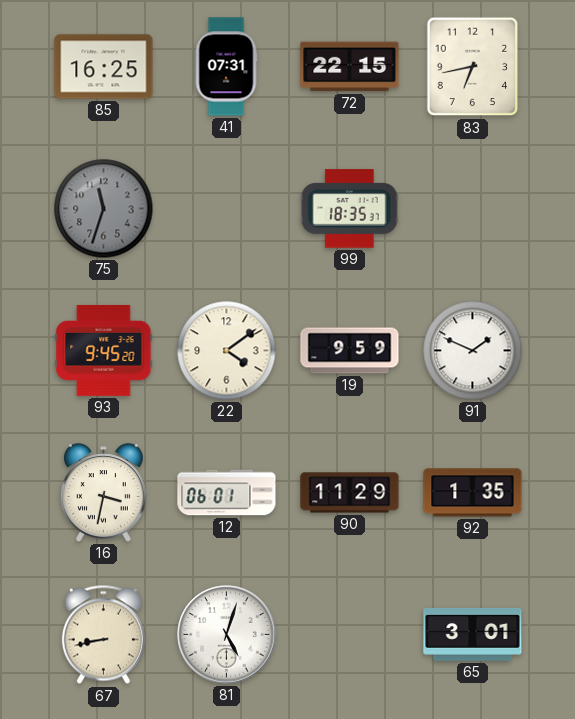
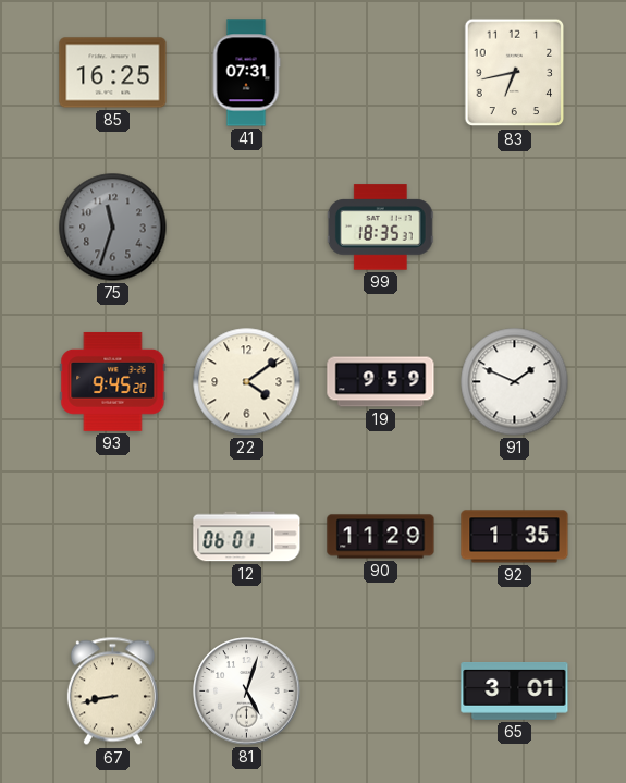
72: 22:15 -> none (350, 67)
16: 3:32 -> none (104, 493)
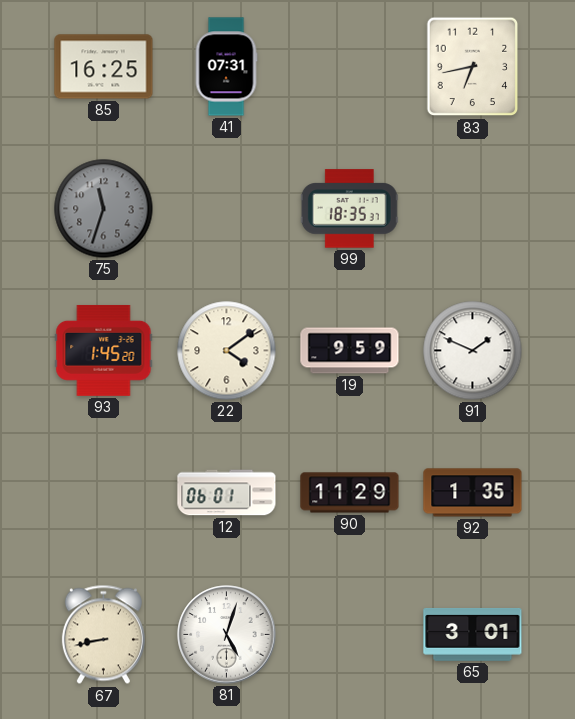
93: 9:45 -> 1:45 (104, 350)
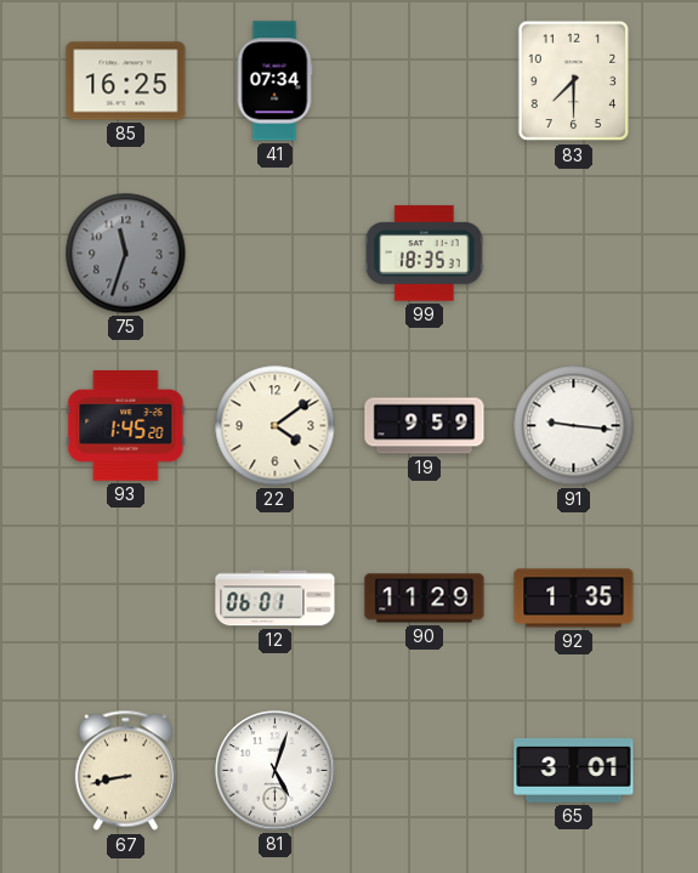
41: 07:31 -> 07:34 (274, 81)
83: 6:43 -> 7:30 (574, 81)
91: 1:49 -> 9:16 (574, 426)
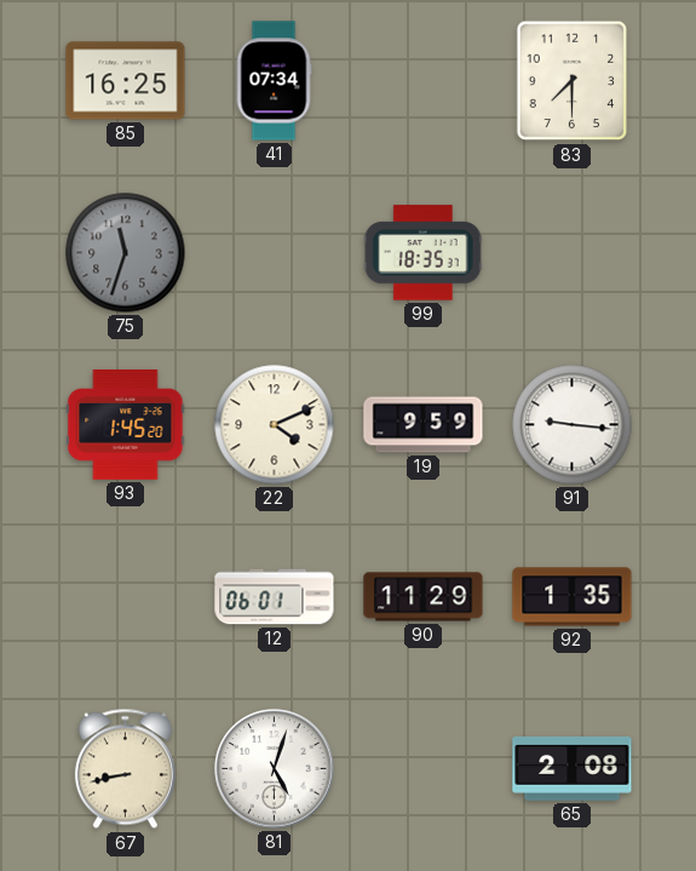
22: 4:09 -> 4:11 (275, 425)
65: 3:01 -> 2:08 (573, 769)
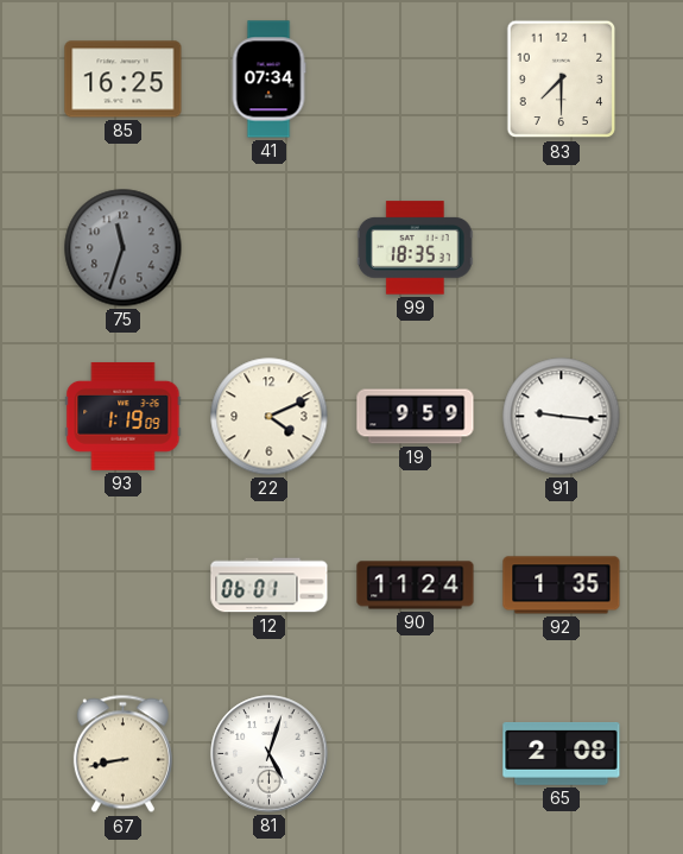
93: 1:45 -> 1:19 (124, 416)
90: 11:29 -> 11:24 (416, 586)
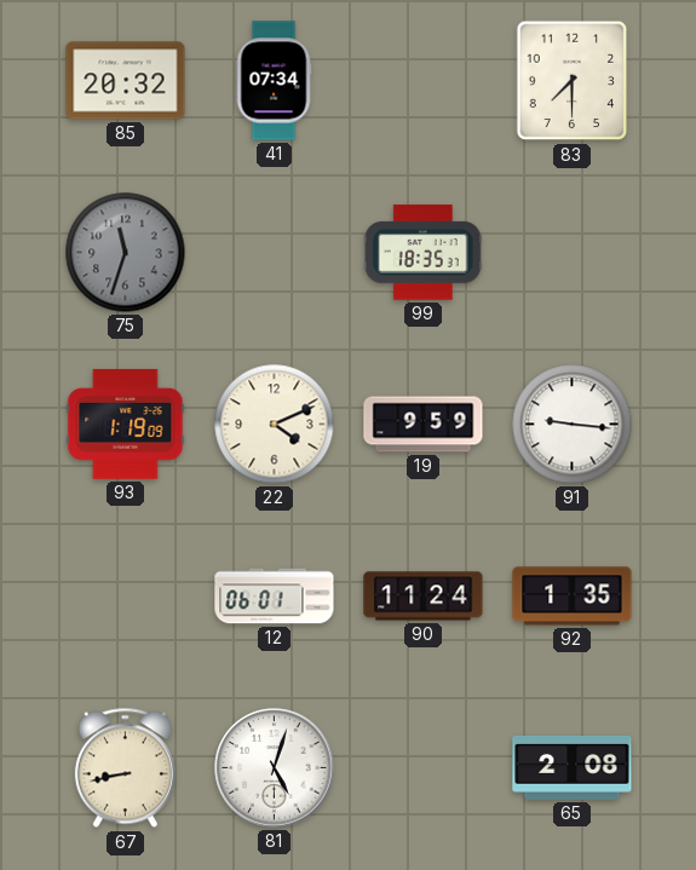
85: 16:25 -> 20:32 (126, 81)
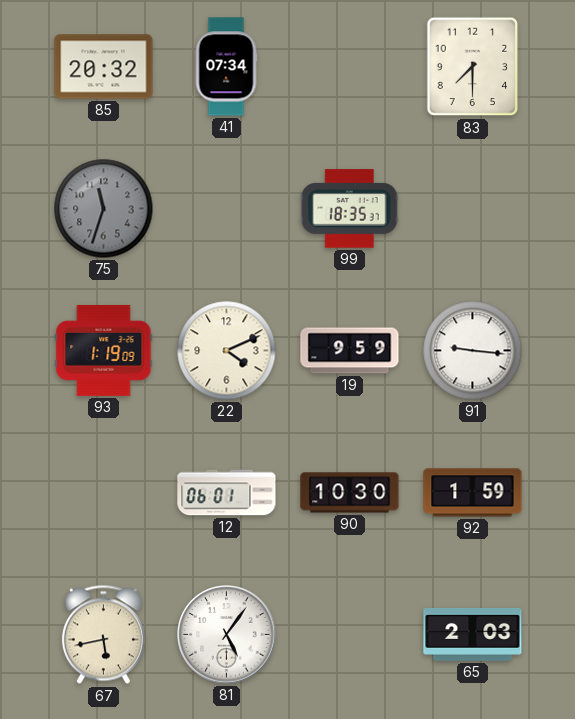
90: 11:24 -> 10:30 (350, 493)
92: 1:35 -> 1:59 (473, 493)
67: 8:43 -> 5:43 (103, 635)
81: 5:03 -> 5:06 (227, 635)
65: 2:08 -> 2:03 (473, 635)
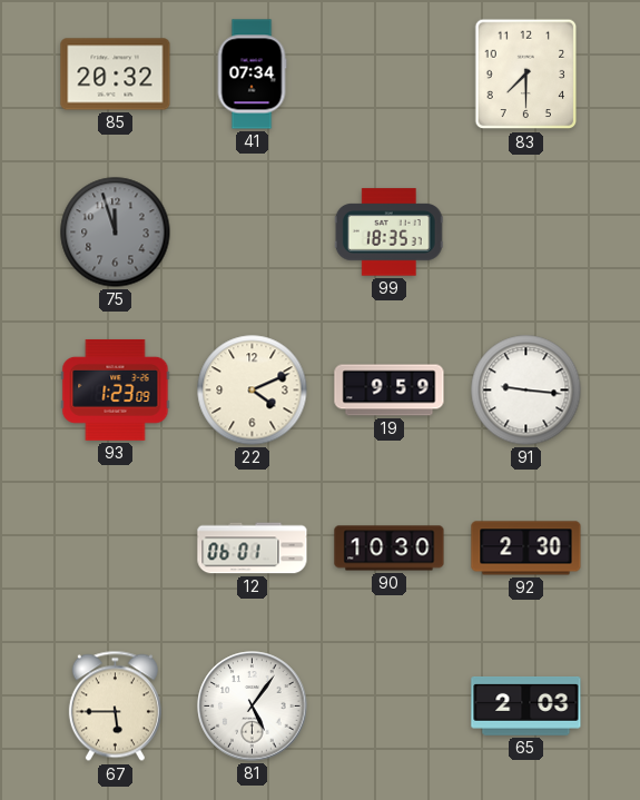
75: 11:33 -> 11:57 (116, 233)
93: 1:19 -> 1:23 (116, 389)
92: 1:59 -> 2:30 (526, 549)
67: 5:43 -> 5:45 (115, 707)
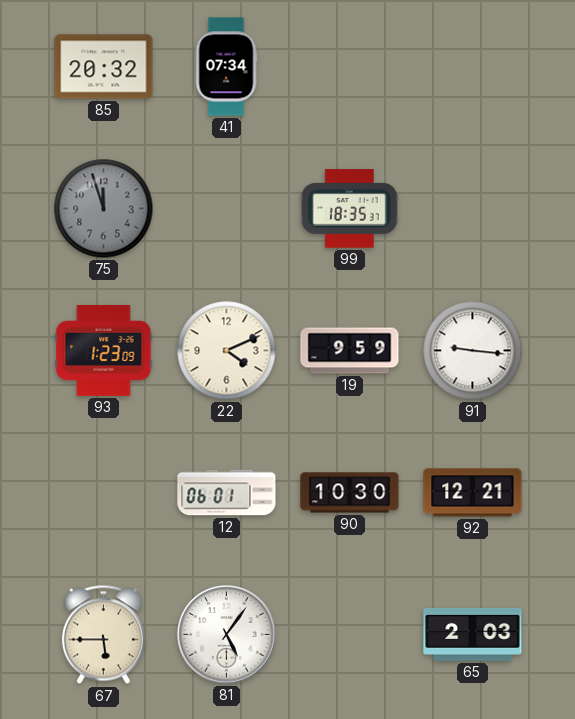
83: 7:30 -> none (526, 75)
92: 2:30 -> 12:21 (473, 493)
